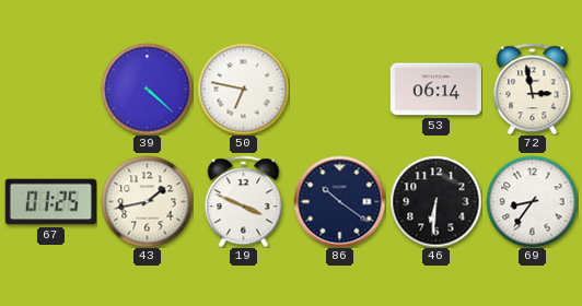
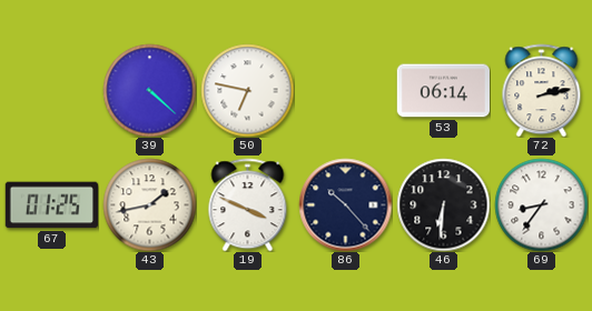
72: 2:58 -> 2:13 (542, 90)
86: 10:21 -> 10:23 (345, 204)
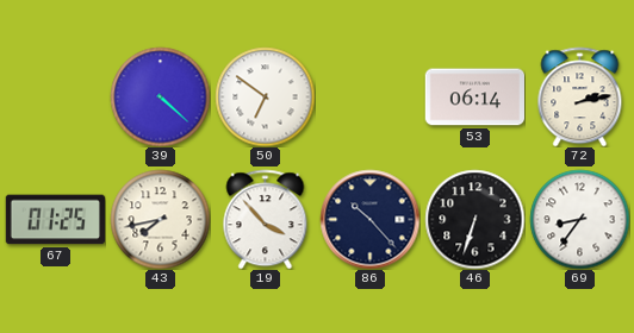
50: 6:47 -> 6:51 (265, 96)
43: 1:43 -> 7:43 (160, 219)
19: 3:49 -> 3:53 (266, 219)
46: 6:31 -> 6:33 (474, 219)
